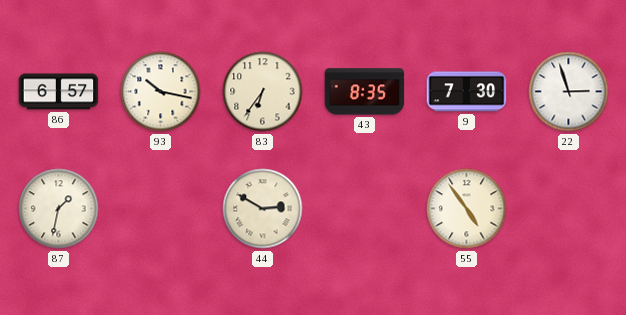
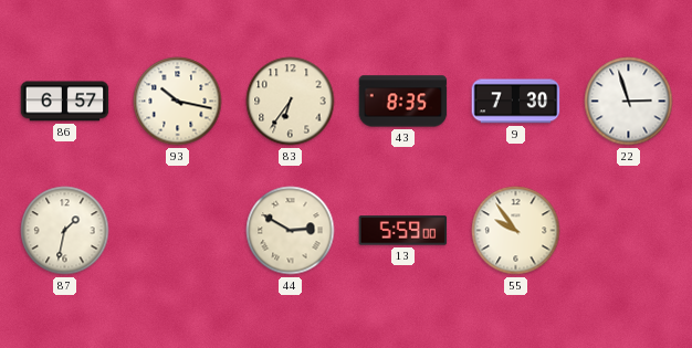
13: none -> 5:59 (403, 231)
55: 4:54 -> 9:54 (516, 231)
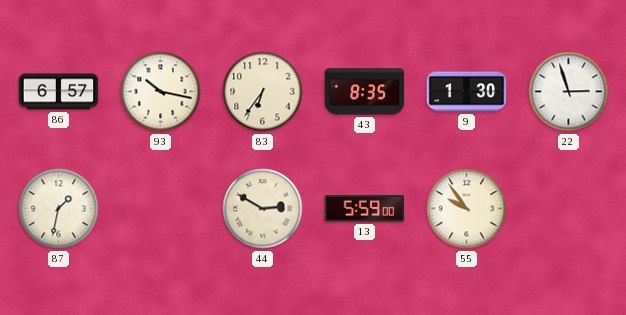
9: 7:30 -> 1:30 (467, 92)
